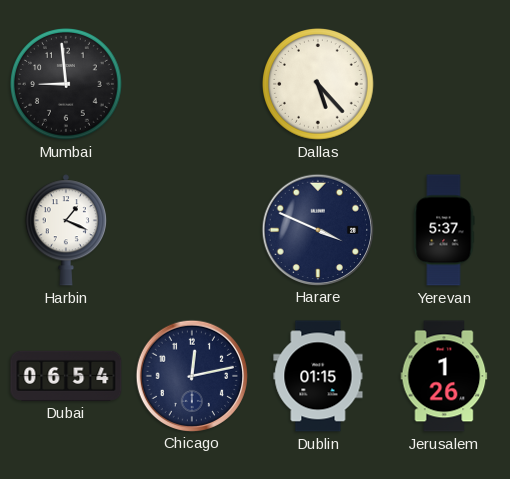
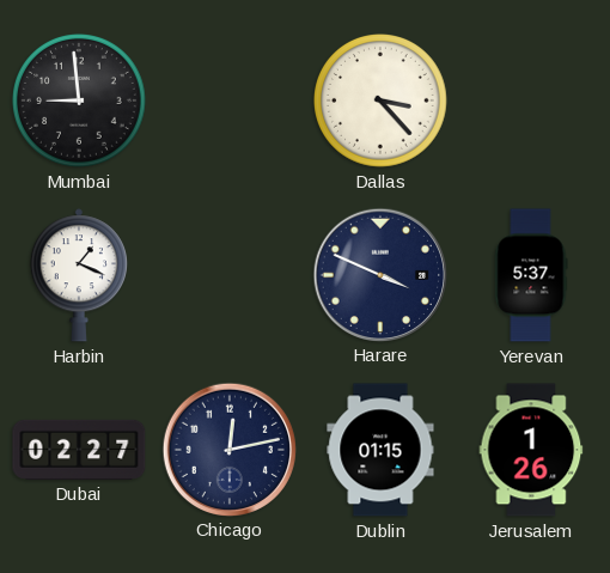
Dallas: 5:23 -> 3:23 (382, 102)
Dubai: 06:54 -> 02:27 (79, 450)
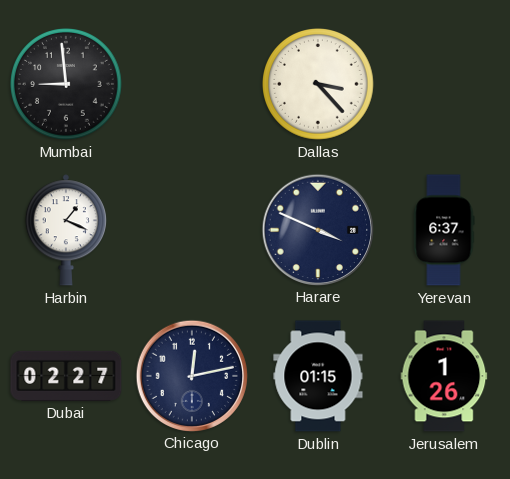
Yerevan: 5:37 -> 6:37 (444, 230)
